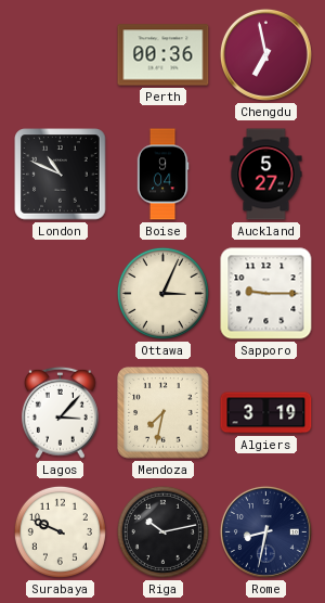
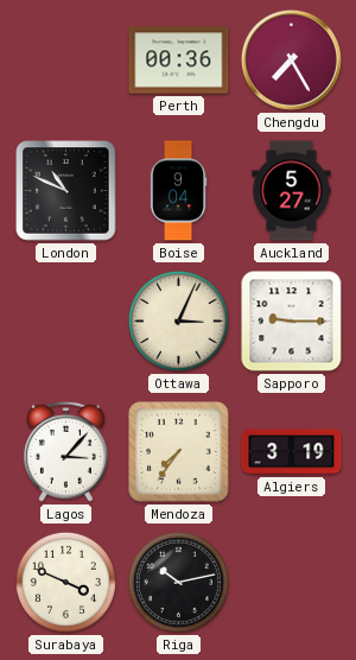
Chengdu: 6:58 -> 7:25 (291, 59)
Mendoza: 7:32 -> 7:36 (179, 452)
Surabaya: 9:49 -> 3:49 (65, 582)
Rome: 8:32 -> none (265, 531)
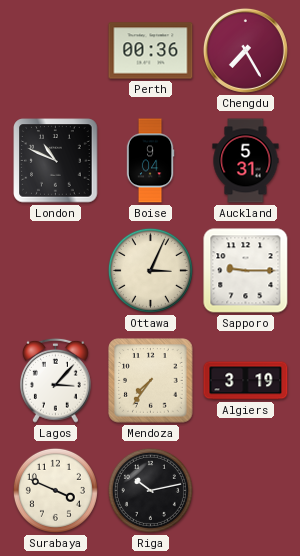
Auckland: 5:27 -> 5:31 (246, 161)
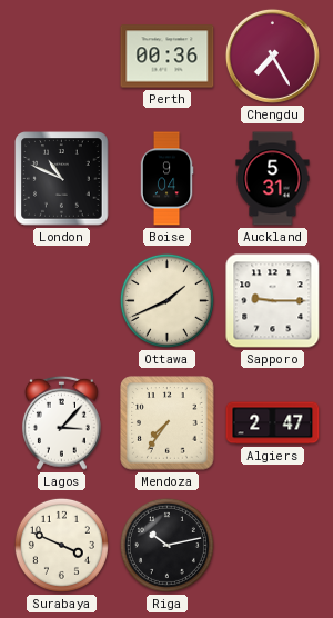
Ottawa: 3:04 -> 1:41 (167, 300)
Algiers: 3:19 -> 2:47 (273, 423)
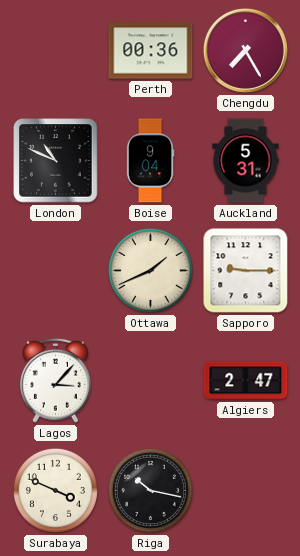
Mendoza: 7:36 -> none (168, 423)
Riga: 10:13 -> 10:17 (150, 490)
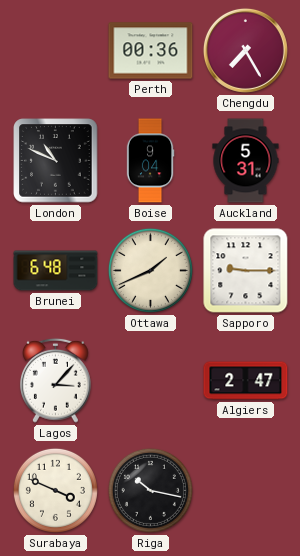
Brunei: none -> 6:48 (56, 271)
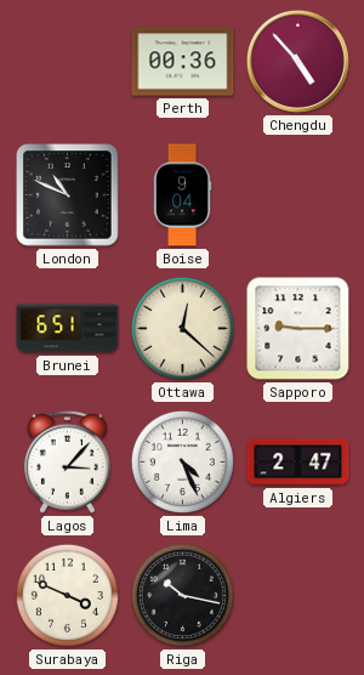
Chengdu: 7:25 -> 4:53 (297, 61)
Auckland: 5:31 -> none (246, 161)
Brunei: 6:48 -> 6:51 (68, 329)
Ottawa: 1:41 -> 12:22 (182, 328)
Lima: none -> 4:26 (182, 461)
